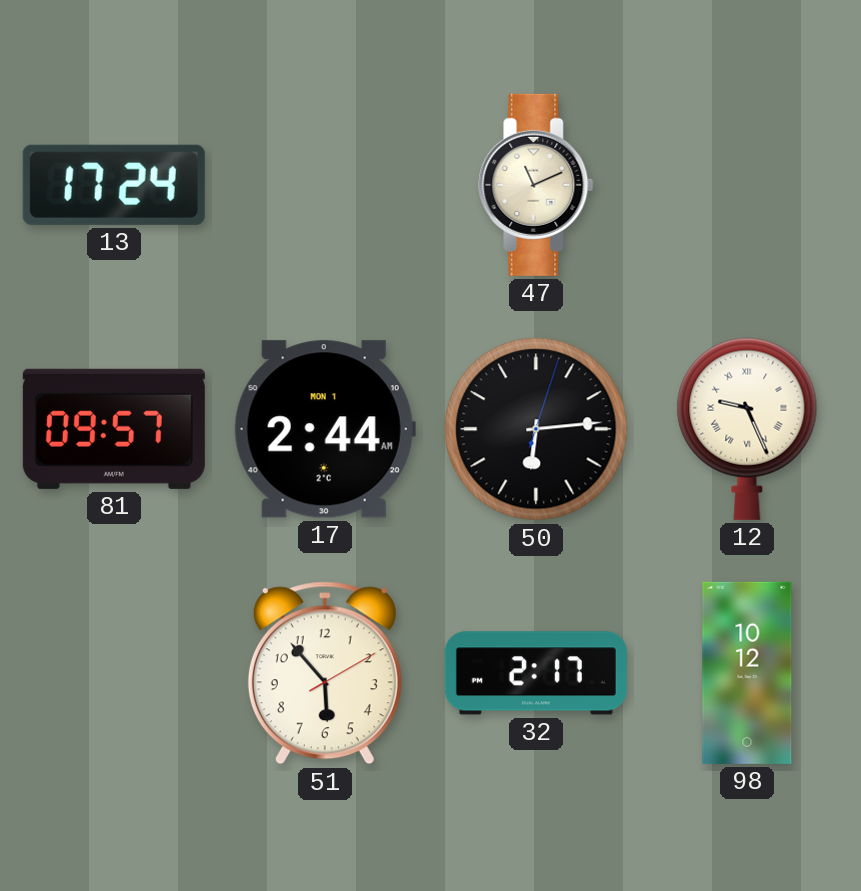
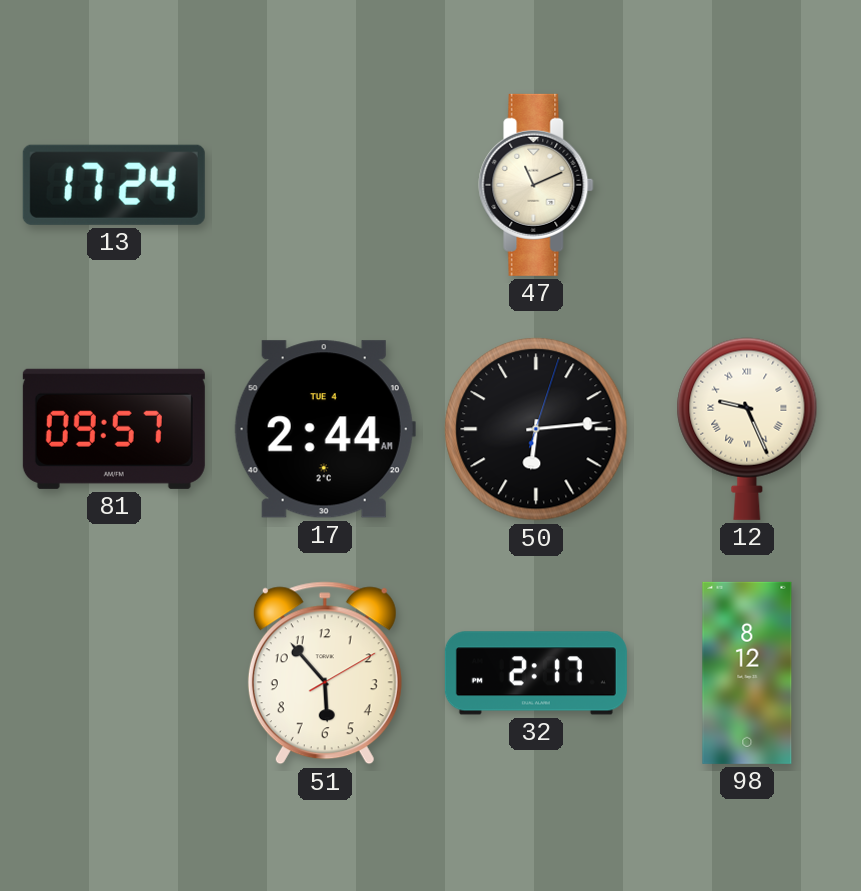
17 date: MON 1 -> TUE 4 (325, 429)
98: 10:12 -> 8:12 (747, 673)
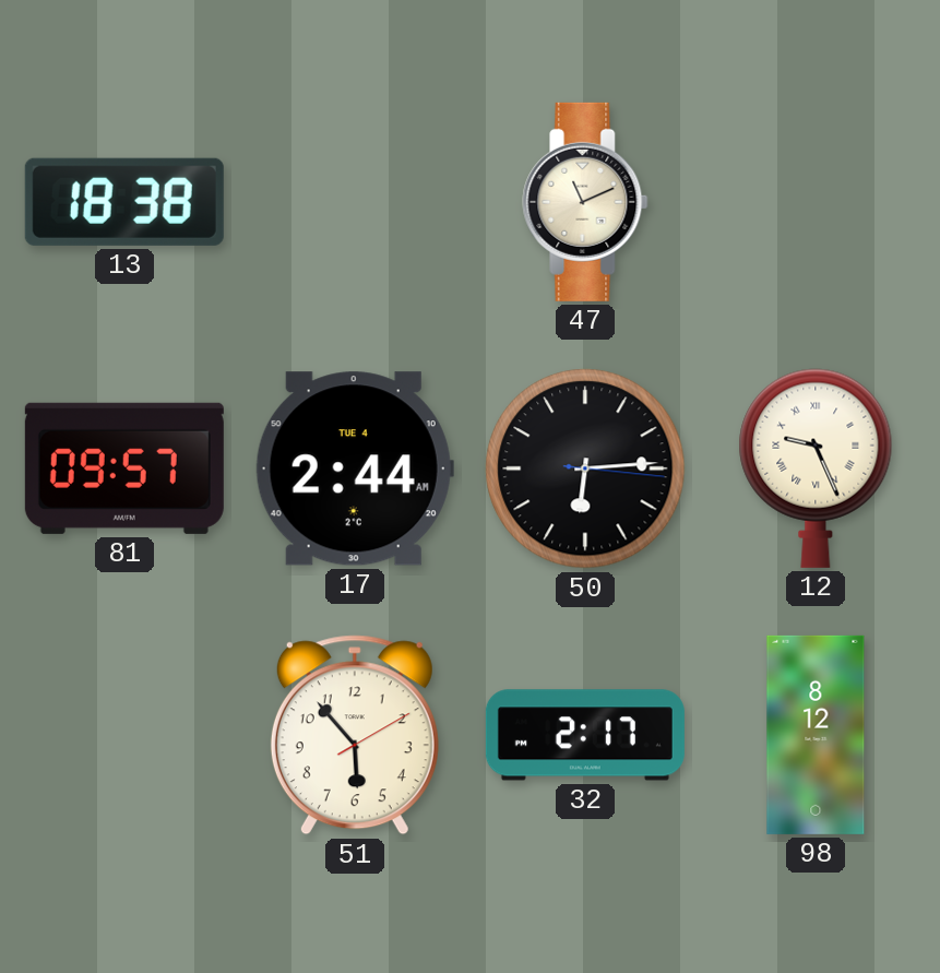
13: 17:24 -> 18:38 (124, 202)
50: 6:14:03 -> 6:14:16 (585, 468)
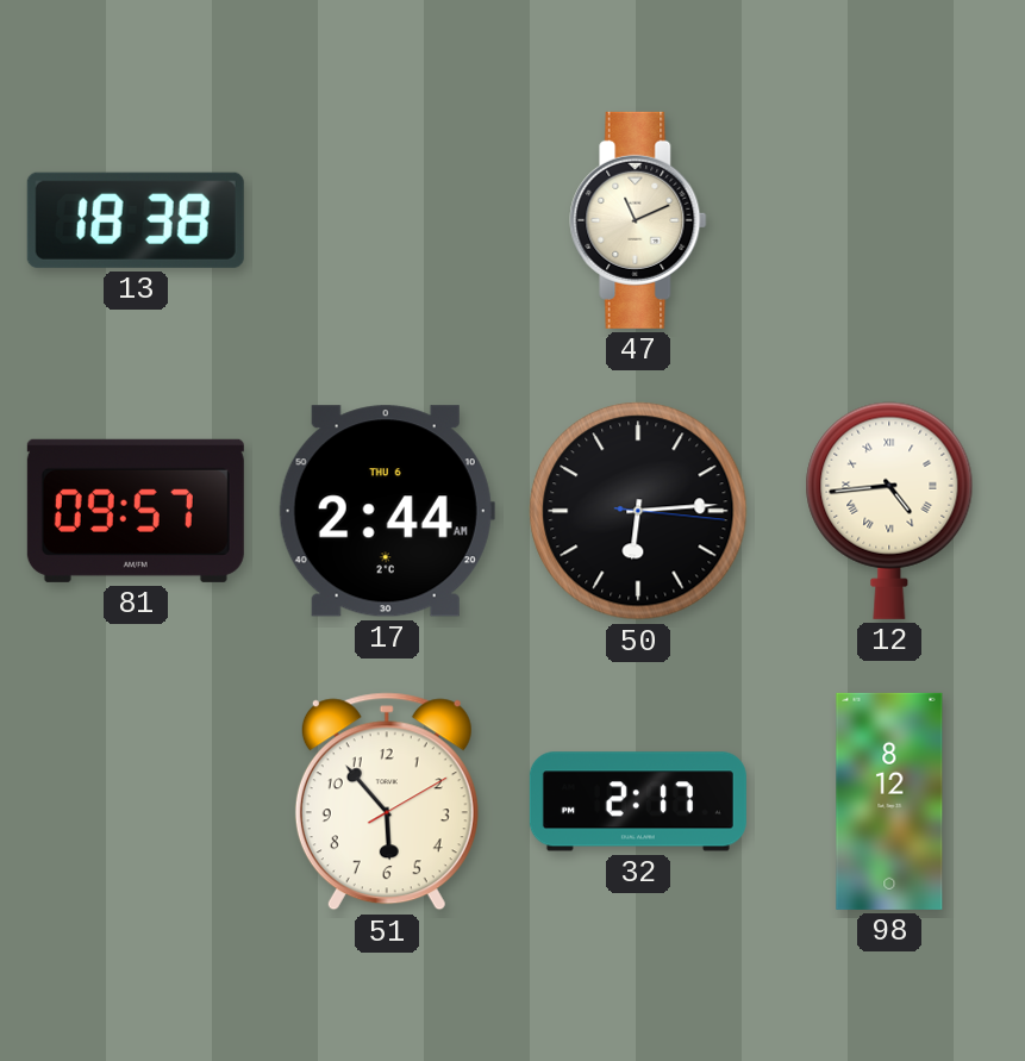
17 date: TUE 4 -> THU 6 (387, 511)
12: 9:26 -> 4:44 (889, 511)
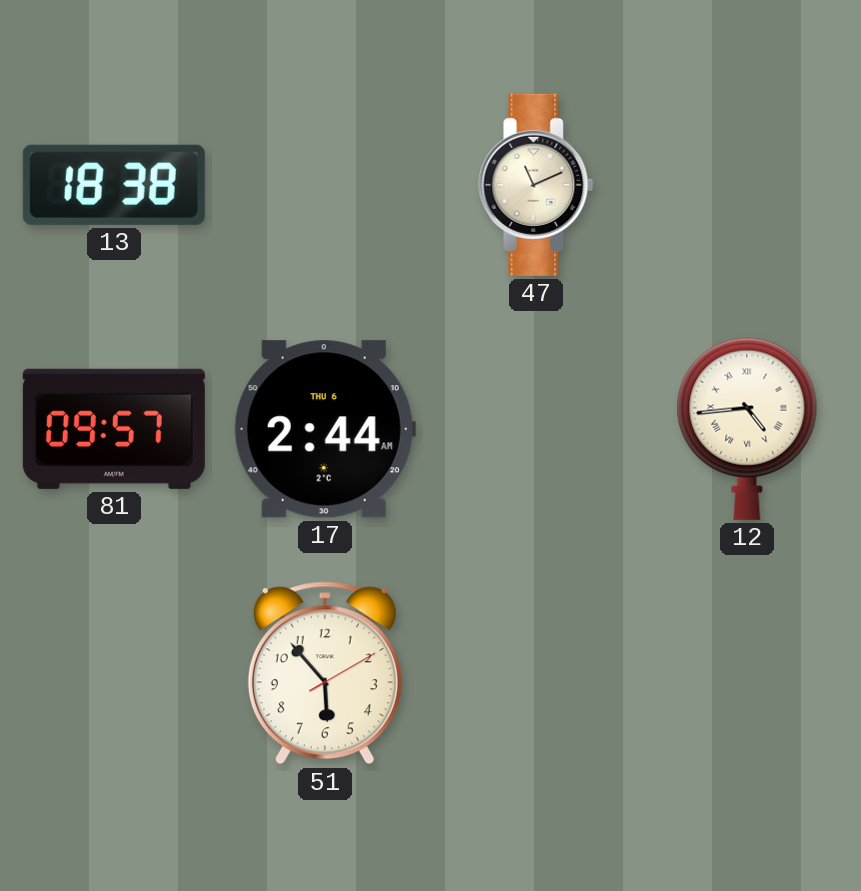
50: 6:14 -> none (638, 511)
32: 2:17 -> none (638, 801)
98: 8:12 -> none (889, 801)
